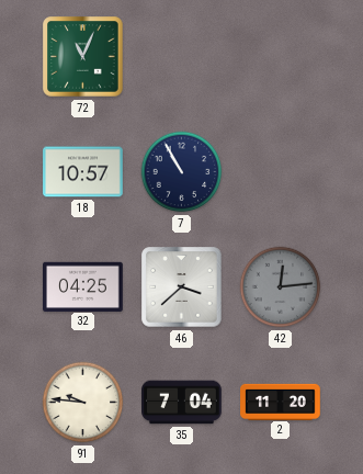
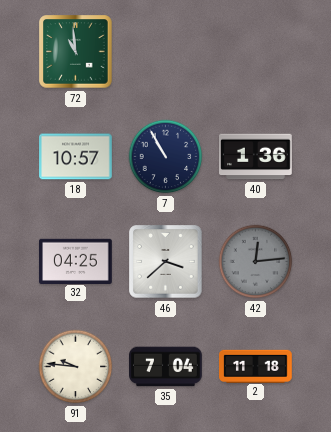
72: 11:04 -> 10:59 (76, 52)
40: none -> 1:36 (256, 157)
2: 11:20 -> 11:18 (256, 366)
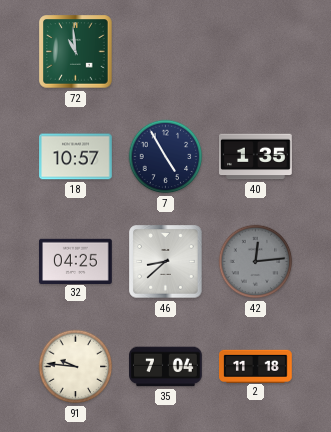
7: 10:55 -> 4:55 (166, 157)
40: 1:36 -> 1:35 (256, 157)
46: 3:38 -> 8:38 (166, 262)
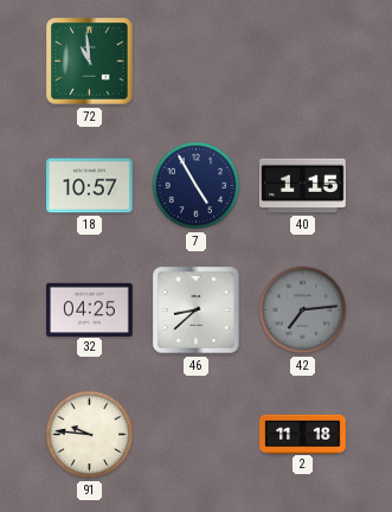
40: 1:35 -> 1:15 (303, 186)
42: 12:14 -> 7:14 (303, 311)
35: 7:04 -> none (166, 367)
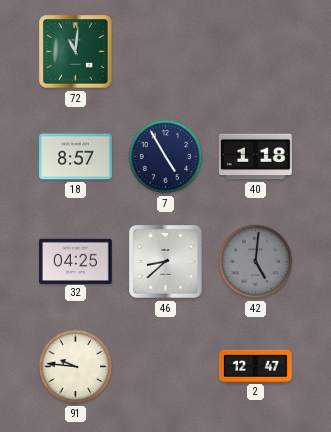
72: 10:59 -> 11:01 (76, 52)
18: 10:57 -> 8:57 (76, 157)
40: 1:15 -> 1:18 (256, 157)
42: 7:14 -> 5:01 (256, 262)
2: 11:18 -> 12:47 (256, 366)
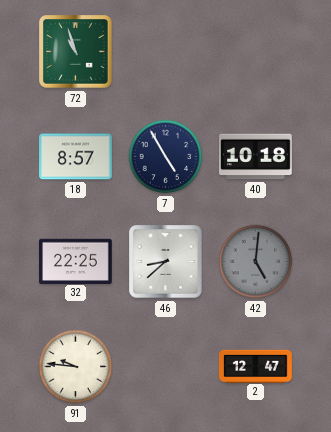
72: 11:01 -> 10:57 (76, 52)
40: 1:18 -> 10:18 (256, 157)
32: 04:25 -> 22:25 (76, 261)
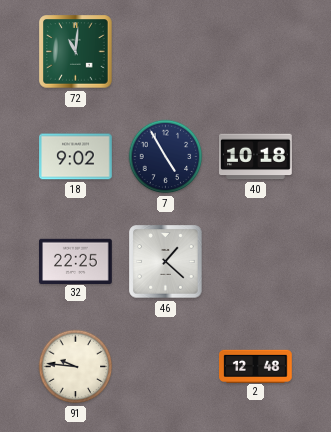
72: 10:57 -> 11:01 (76, 52)
18: 8:57 -> 9:02 (76, 157)
46: 8:38 -> 1:22 (166, 262)
42: 5:01 -> none (256, 262)
2: 12:47 -> 12:48 (256, 366)
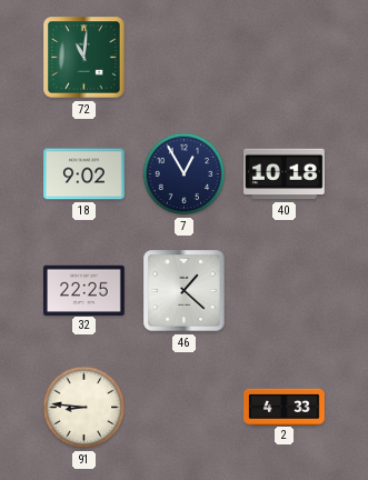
7: 4:55 -> 12:55 (185, 174)
91: 9:46 -> 8:46 (84, 408)
2: 12:48 -> 4:33 (285, 407)
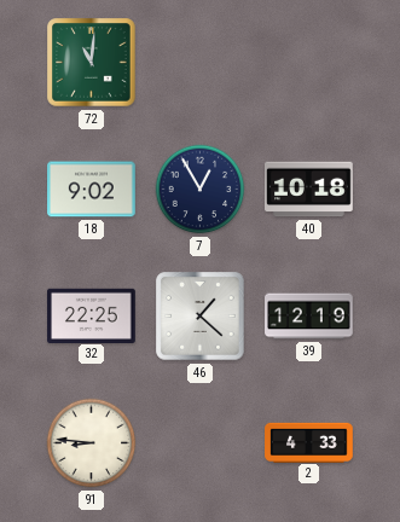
39: none -> 12:19 (309, 317)
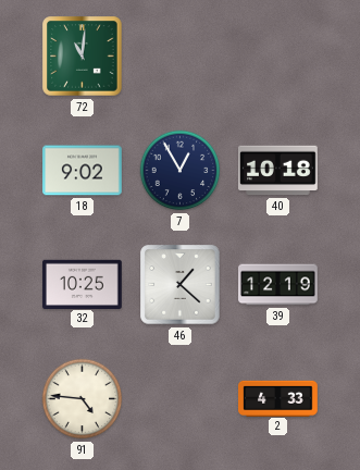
32: 22:25 -> 10:25 (83, 284)
91: 8:46 -> 4:46 (83, 399)
